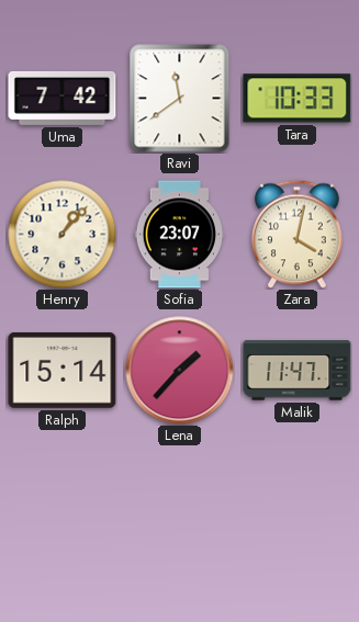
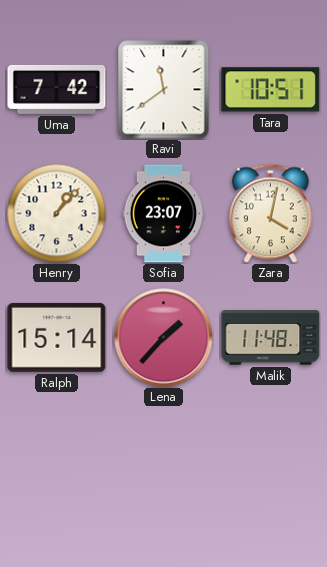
Tara: 10:33 -> 10:51 (271, 90)
Malik: 11:47 -> 11:48 (271, 338)
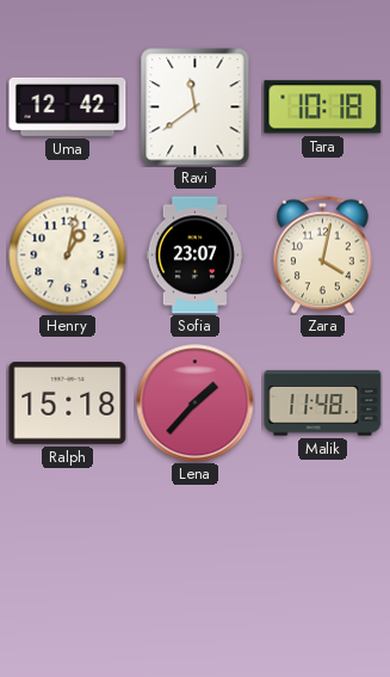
Uma: 7:42 -> 12:42 (68, 106)
Tara: 10:51 -> 10:18 (323, 107)
Henry: 1:07 -> 1:02 (68, 256)
Ralph: 15:14 -> 15:18 (68, 404)
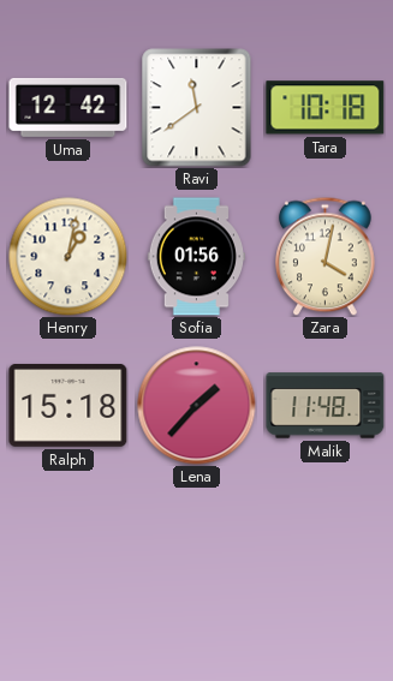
Sofia: 23:07 -> 01:56 (196, 257)
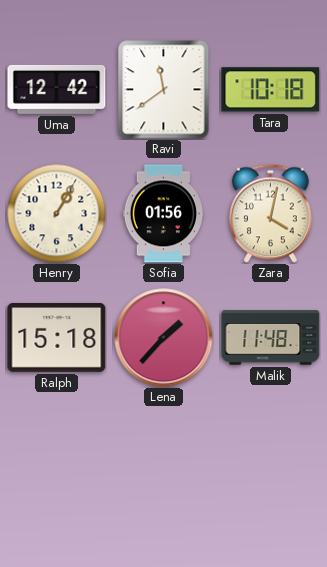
Henry: 1:02 -> 1:05 (57, 214)
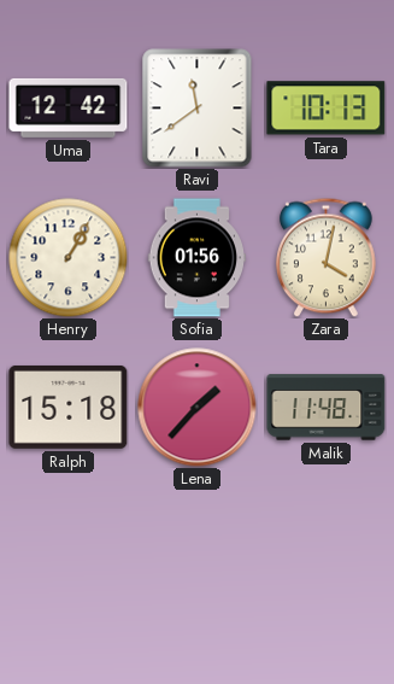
Tara: 10:18 -> 10:13 (327, 109)
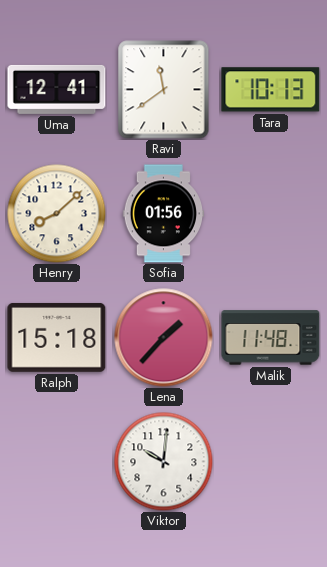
Uma: 12:42 -> 12:41 (57, 89)
Henry: 1:05 -> 8:08 (57, 214)
Zara: 4:02 -> none (327, 257)
Viktor: none -> 10:01 (164, 462)
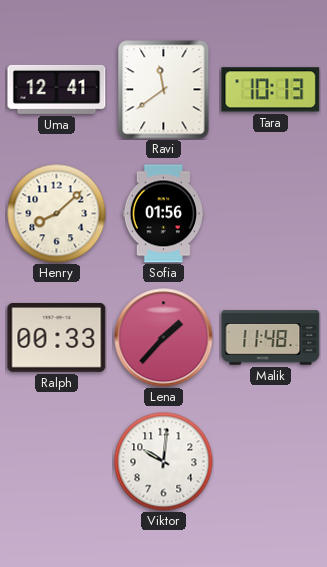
Ralph: 15:18 -> 00:33 (57, 338)
